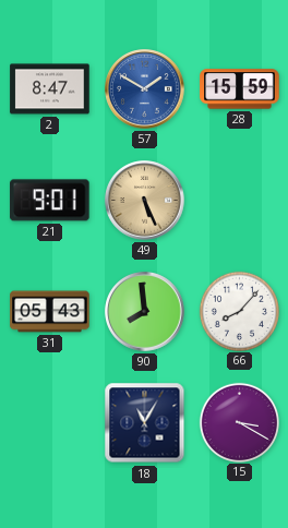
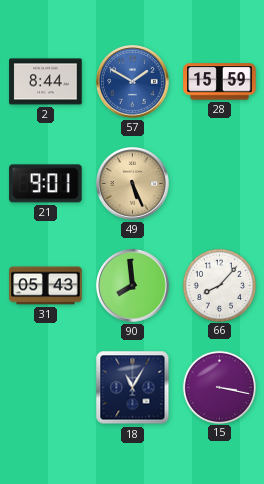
2: 8:47 -> 8:44 (46, 82)
15: 3:20 -> 3:17 (219, 387)
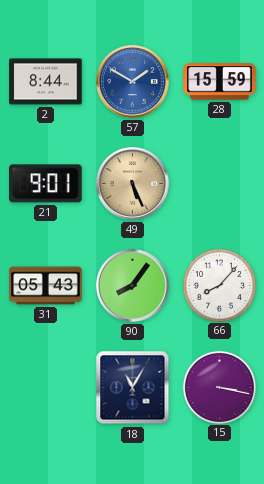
90: 7:59 -> 8:06 (133, 286)
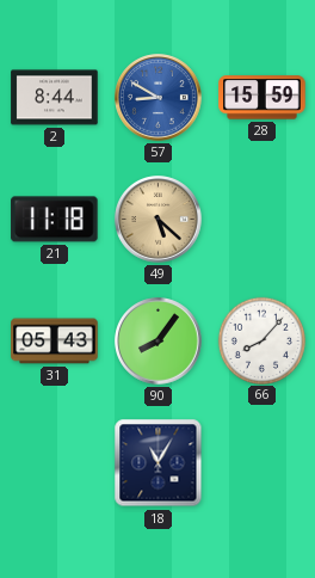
57: 1:50 -> 8:50 (159, 98)
21: 9:01 -> 11:18 (55, 220)
49: 5:26 -> 5:22 (159, 220)
15: 3:17 -> none (219, 387)
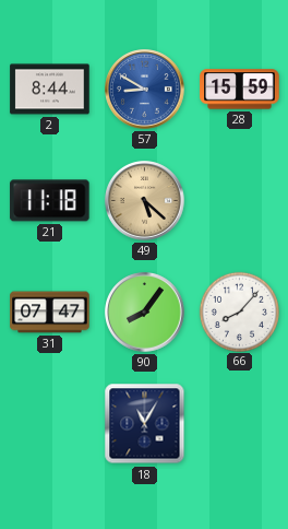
31: 05:43 -> 07:47 (50, 313)
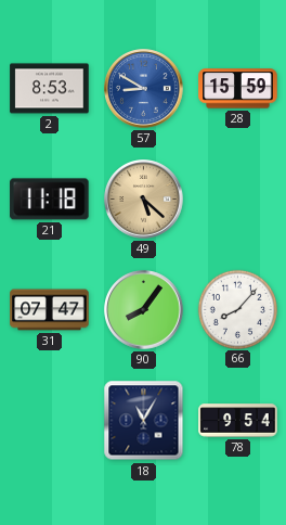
2: 8:44 -> 8:53 (50, 89)
78: none -> 9:54 (238, 421)
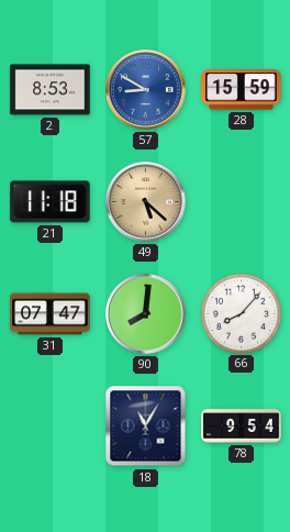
90: 8:06 -> 8:01 (146, 314)
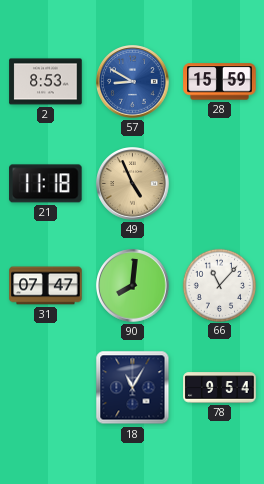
49: 5:22 -> 4:56 (133, 184)
66: 8:07 -> 11:07 (219, 285)
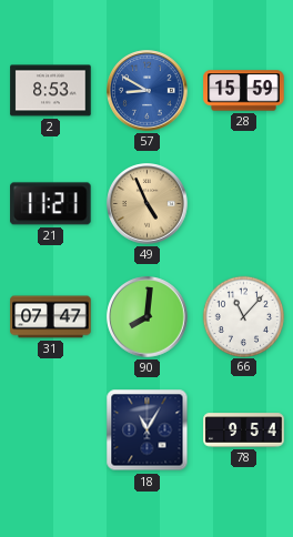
21: 11:18 -> 11:21 (51, 204)
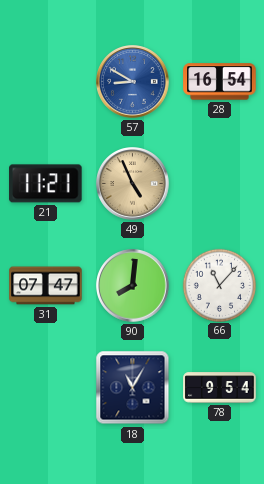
2: 8:53 -> none (51, 91)
28: 15:59 -> 16:54 (220, 82)
